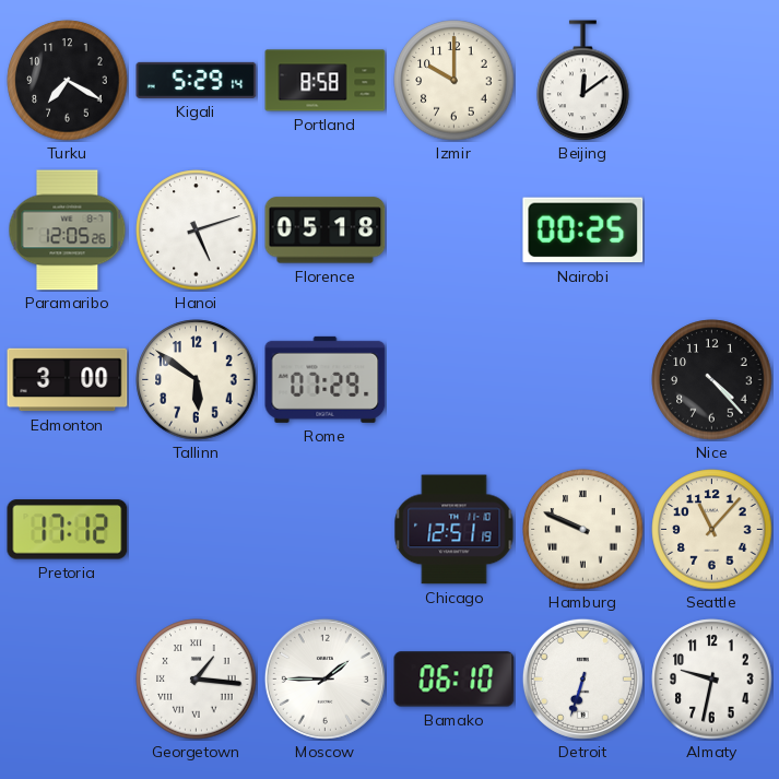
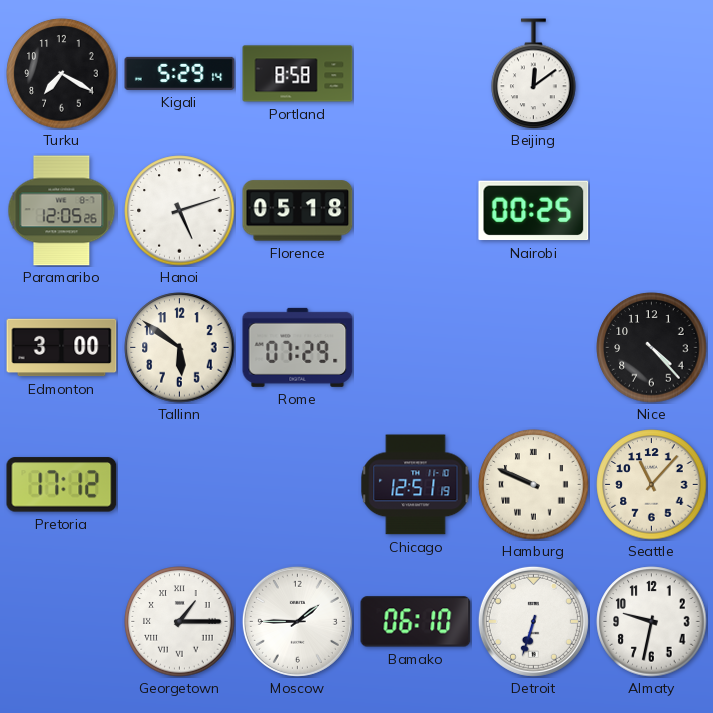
Izmir: 10:00 -> none (455, 81)
Georgetown: 1:16 -> 1:15 (180, 622)
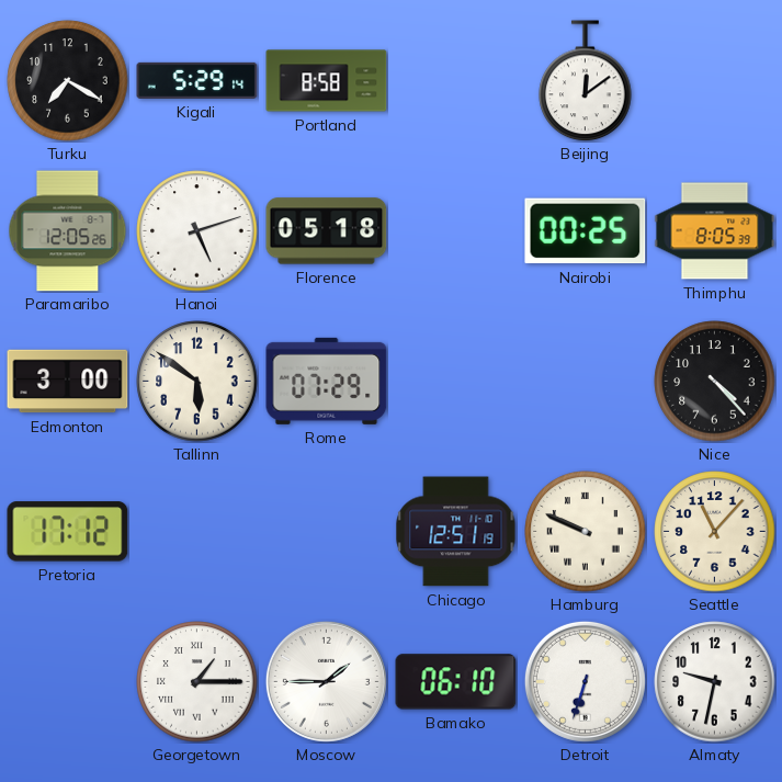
Thimphu: none -> 8:05 (715, 231)
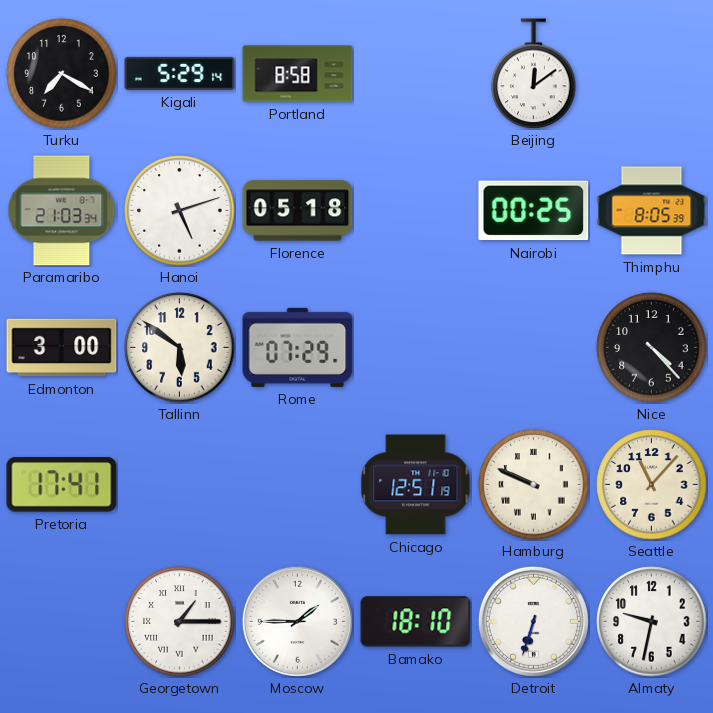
Paramaribo: 12:05 -> 21:03 (62, 211)
Pretoria: 17:12 -> 17:41 (62, 485)
Bamako: 06:10 -> 18:10 (416, 622)
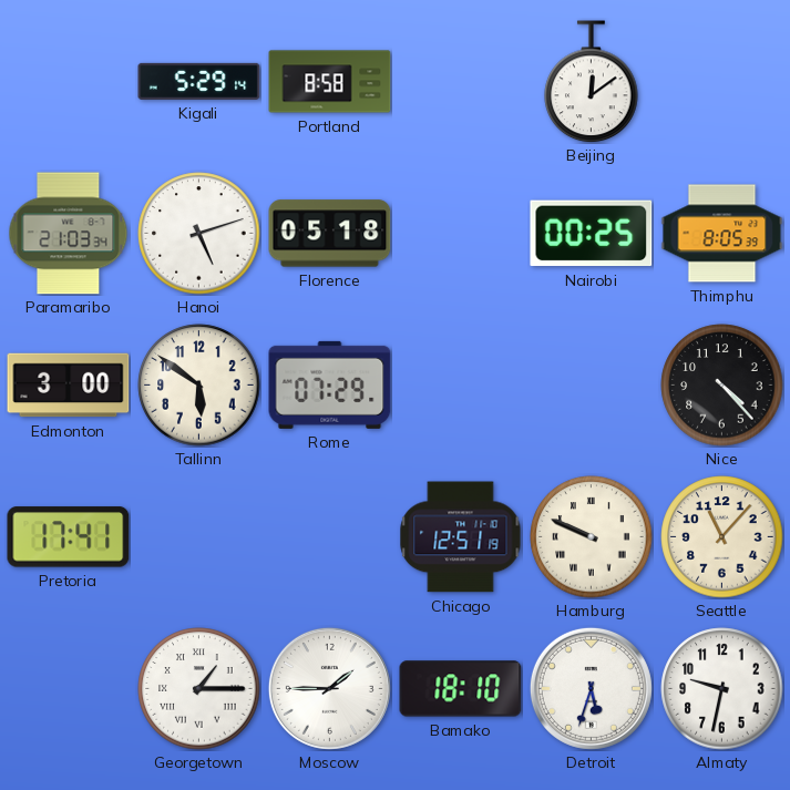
Turku: 7:20 -> none (62, 74)
Detroit: 6:33 -> 5:33 (591, 688)
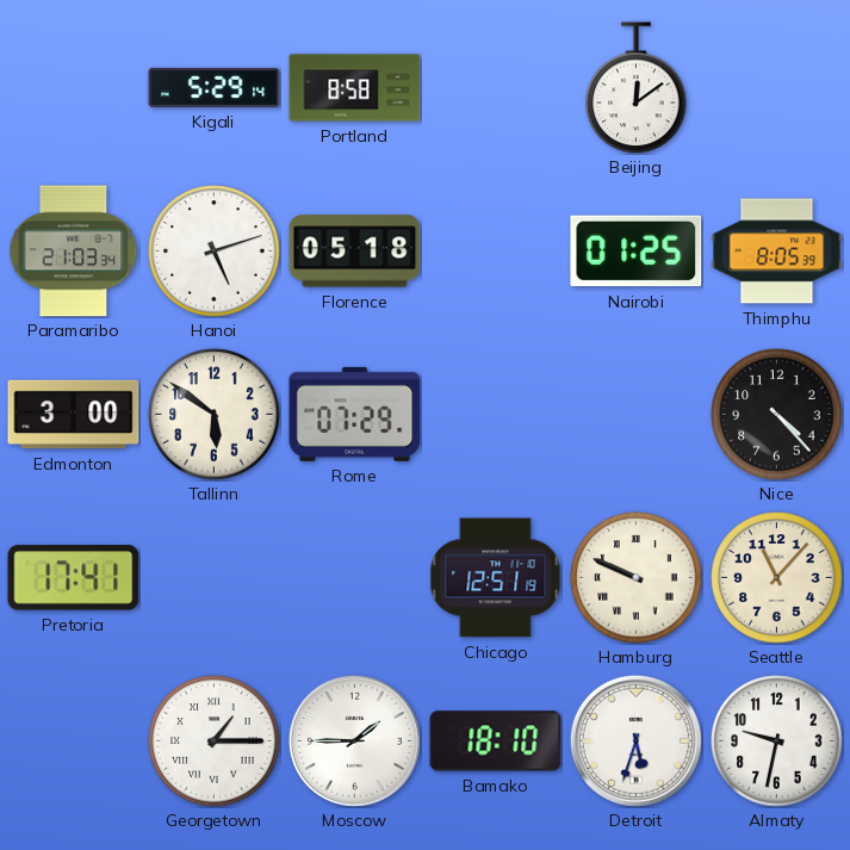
Nairobi: 00:25 -> 01:25 (637, 252)
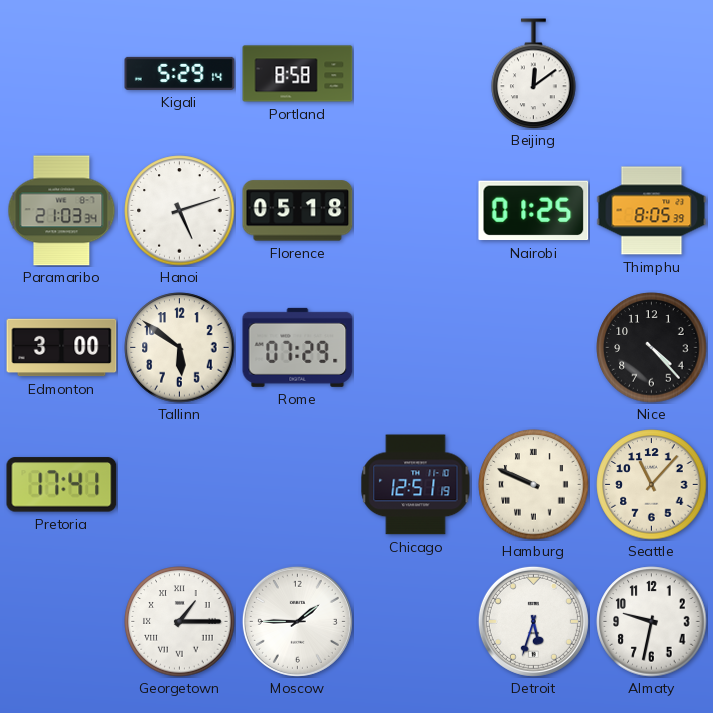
Bamako: 18:10 -> none (496, 742)
